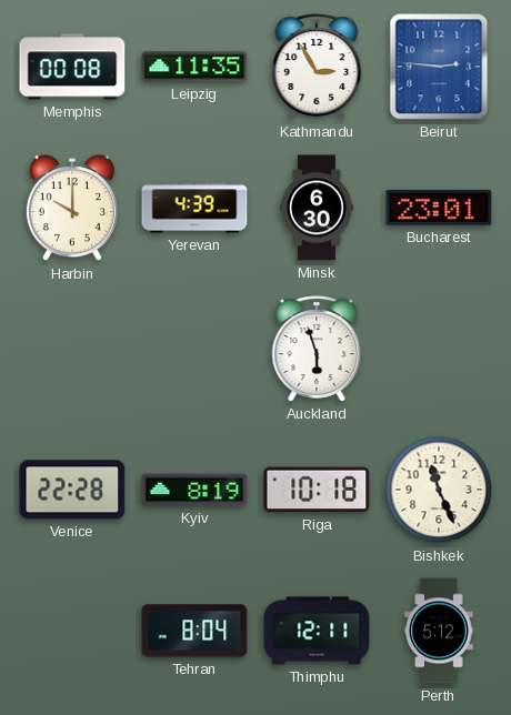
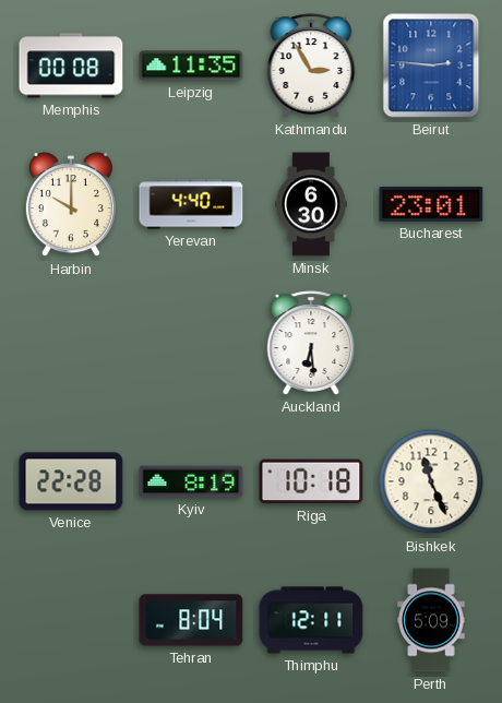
Yerevan: 4:39 -> 4:40 (191, 204)
Auckland: 5:57 -> 6:29 (311, 343)
Perth: 5:12 -> 5:09 (431, 620)
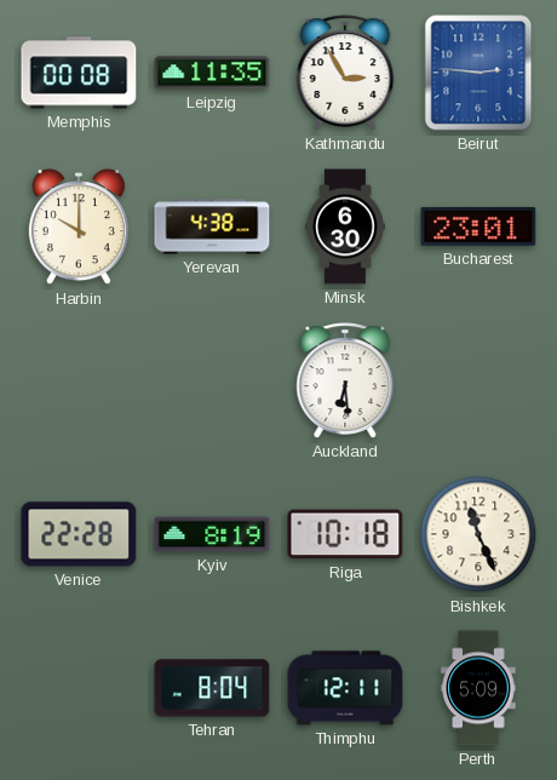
Yerevan: 4:40 -> 4:38 (212, 226)
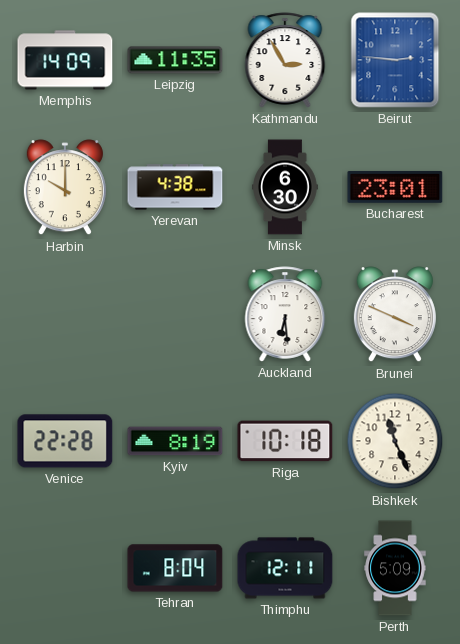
Memphis: 00:08 -> 14:09 (65, 60)
Brunei: none -> 3:49 (395, 315)
